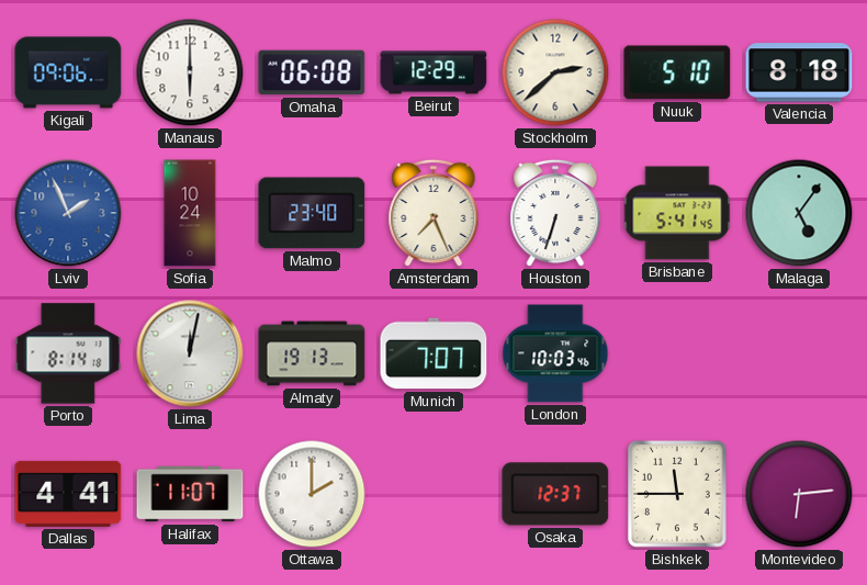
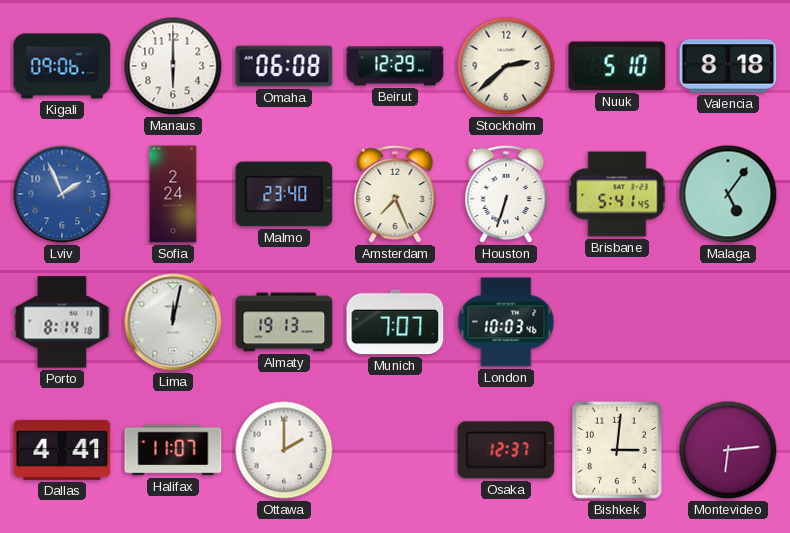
Sofia: 10:24 -> 2:24 (173, 194)
Bishkek: 11:45 -> 3:01 (617, 450)
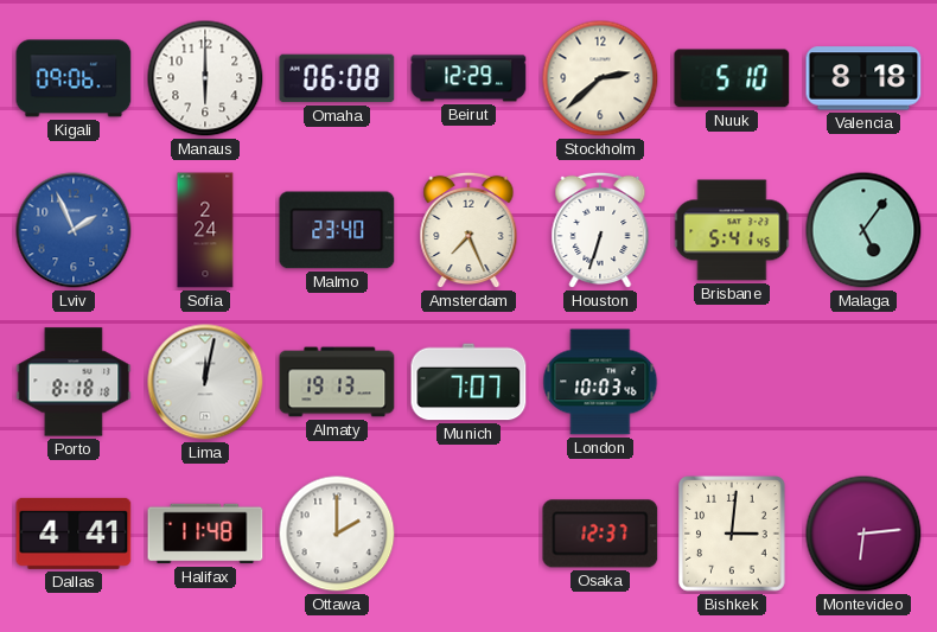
Porto: 8:14 -> 8:18 (74, 382)
Halifax: 11:07 -> 11:48 (205, 534)
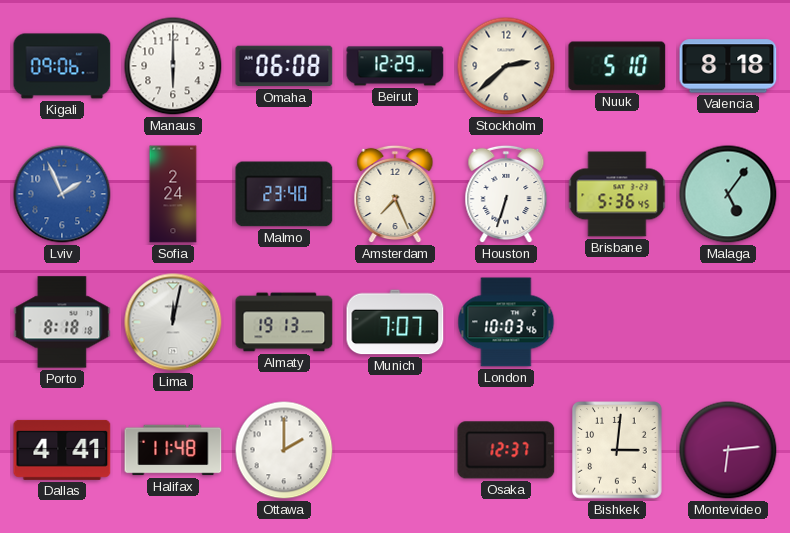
Brisbane: 5:41 -> 5:36 (617, 194)
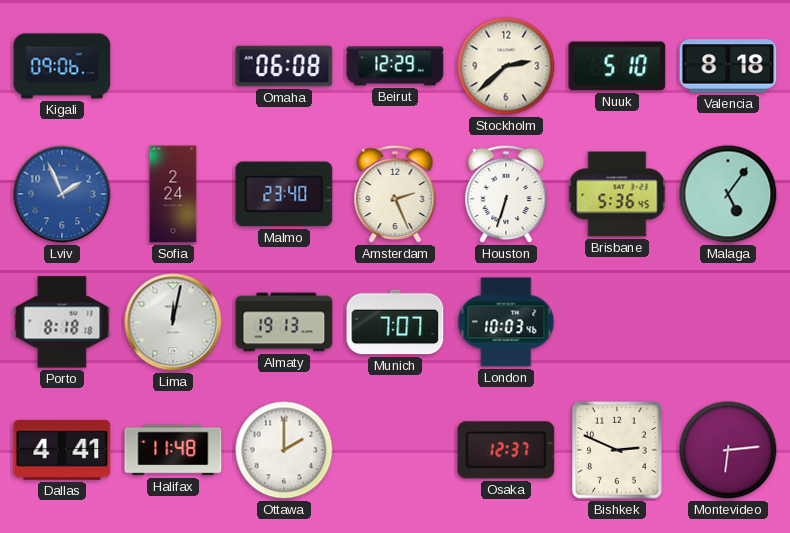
Manaus: 6:00 -> none (173, 66)
Amsterdam: 7:26 -> 2:26 (395, 194)
Bishkek: 3:01 -> 2:49 (617, 450)
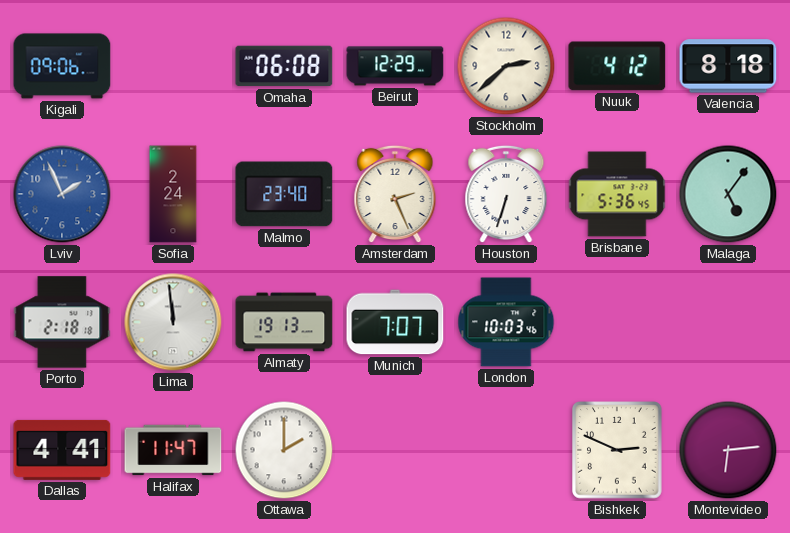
Nuuk: 5:10 -> 4:12 (617, 66)
Porto: 8:18 -> 2:18 (62, 322)
Lima: 12:02 -> 11:59 (173, 322)
Halifax: 11:48 -> 11:47 (173, 450)
Osaka: 12:37 -> none (506, 450)
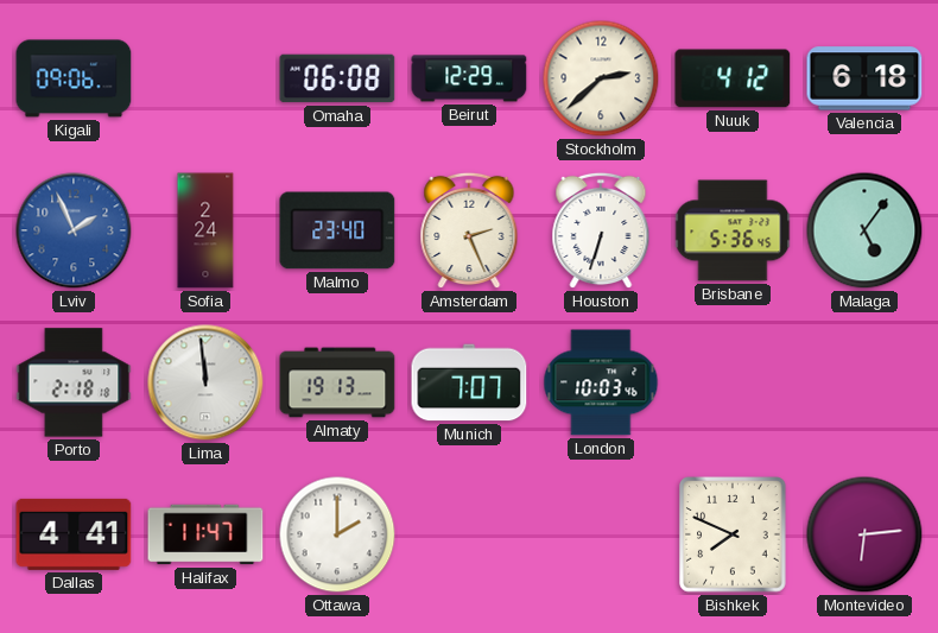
Valencia: 8:18 -> 6:18 (864, 78)
Bishkek: 2:49 -> 7:49 (733, 534)
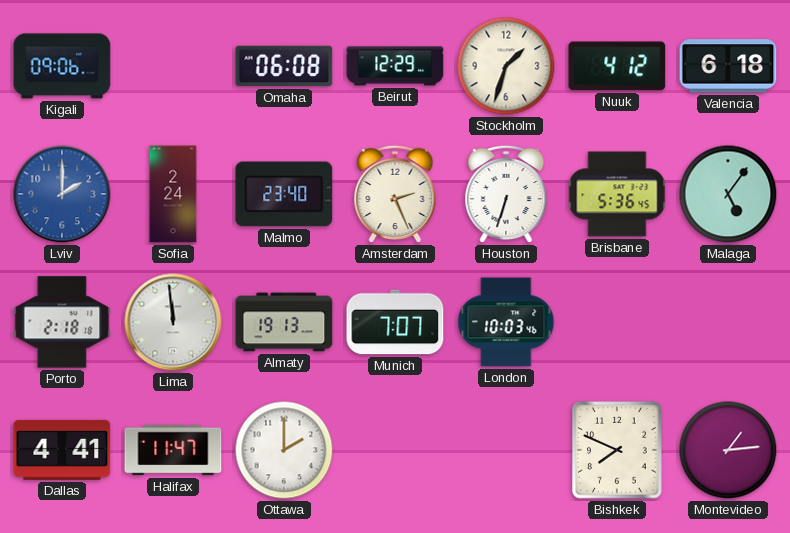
Stockholm: 2:38 -> 1:33 (506, 66)
Lviv: 1:56 -> 2:00 (62, 194)
Montevideo: 6:14 -> 1:14 (728, 450)
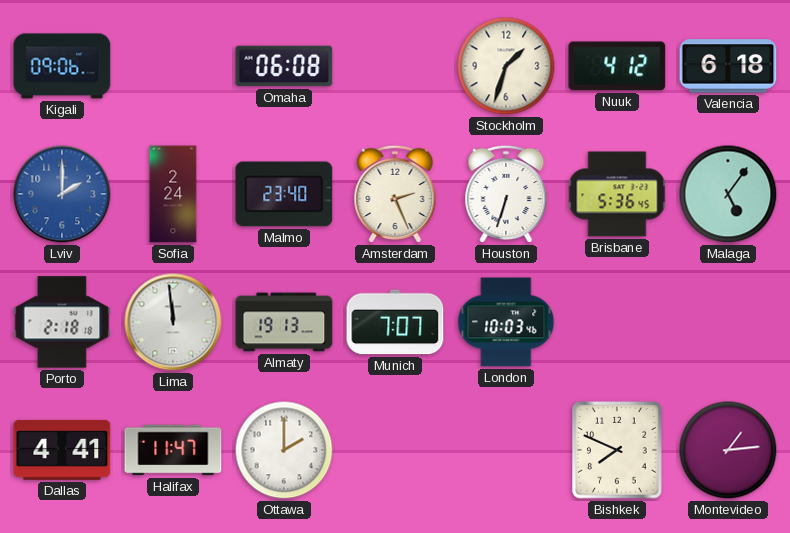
Beirut: 12:29 -> none (395, 66)
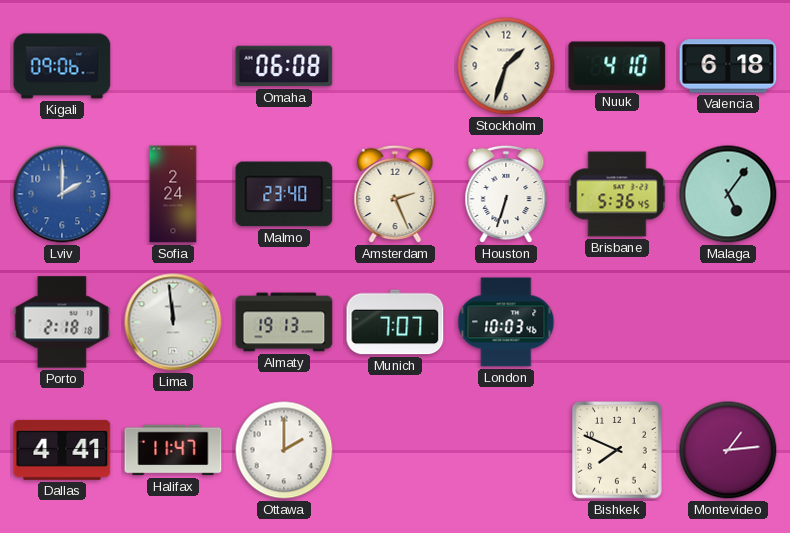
Nuuk: 4:12 -> 4:10 (617, 66)
